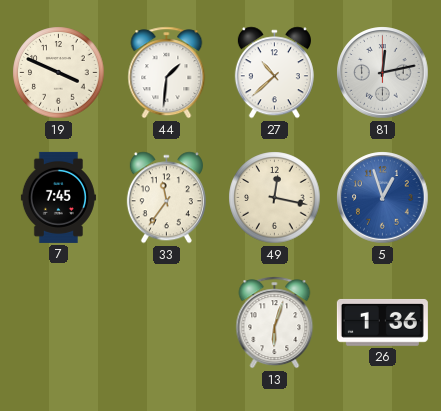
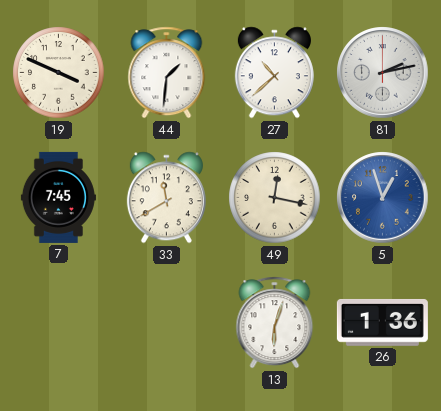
81: 12:13 -> 2:13 (383, 73)
33: 11:36 -> 11:40 (166, 198)
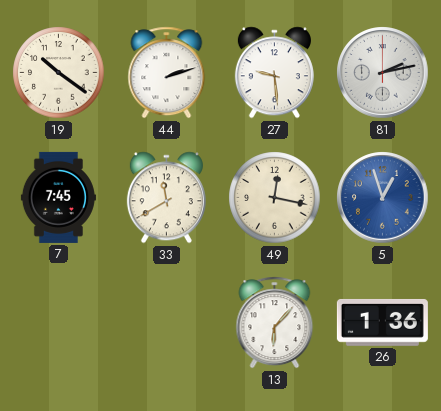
19: 3:49 -> 10:21 (59, 73)
44: 1:31 -> 2:12 (167, 73)
27: 10:38 -> 9:29 (274, 73)
13: 6:03 -> 6:07 (275, 323)
